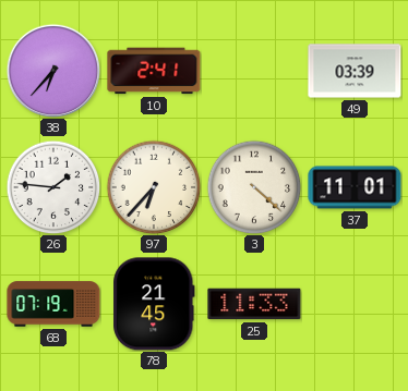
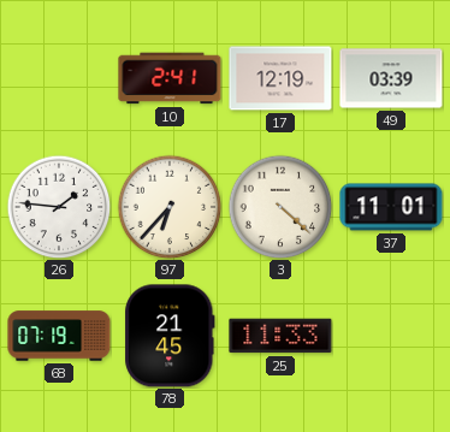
38: 6:37 -> none (53, 71)
17: none -> 12:19 (280, 78)
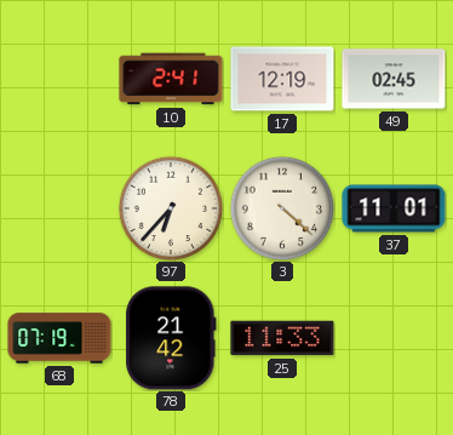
49: 03:39 -> 02:45 (394, 79)
26: 1:46 -> none (59, 207)
78: 21:45 -> 21:42 (171, 338)
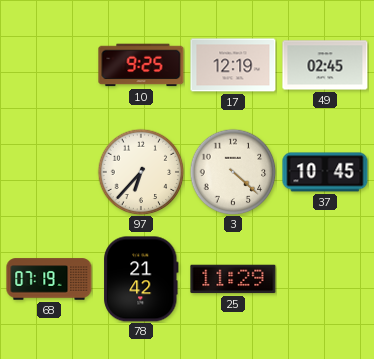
10: 2:41 -> 9:25 (141, 65)
37: 11:01 -> 10:45 (325, 172)
25: 11:33 -> 11:29 (233, 279)
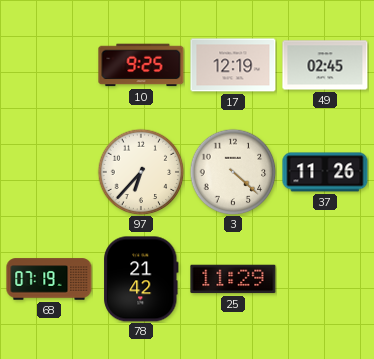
37: 10:45 -> 11:26 (325, 172)
